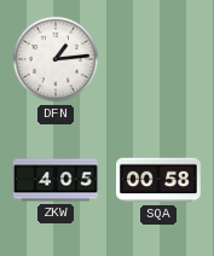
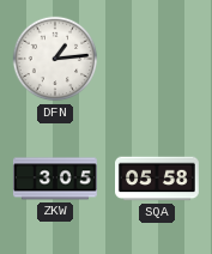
ZKW: 4:05 -> 3:05 (55, 179)
SQA: 00:58 -> 05:58 (158, 179)
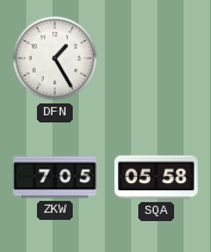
DFN: 1:14 -> 1:25 (55, 58)
ZKW: 3:05 -> 7:05 (55, 177)
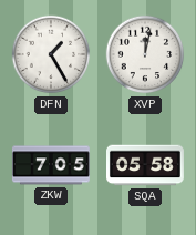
XVP: none -> 12:02 (145, 54)
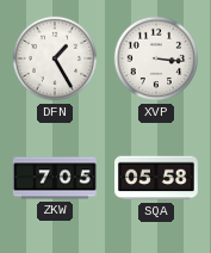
XVP: 12:02 -> 3:16 (156, 58)
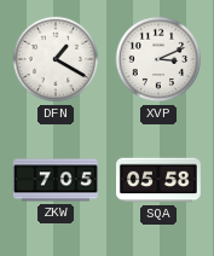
DFN: 1:25 -> 1:20 (56, 59)
XVP: 3:16 -> 3:11 (158, 59)
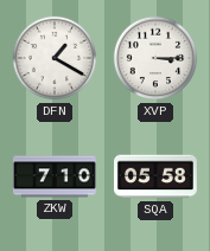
XVP: 3:11 -> 3:15 (155, 58)
ZKW: 7:05 -> 7:10 (55, 176)
